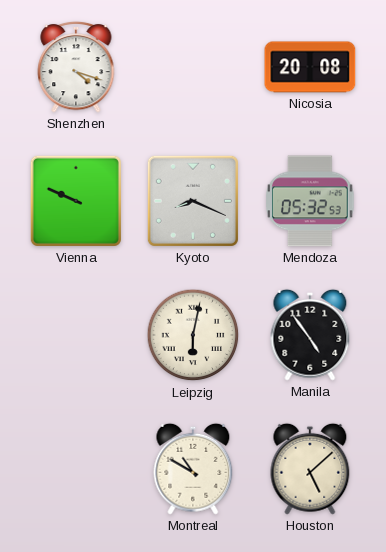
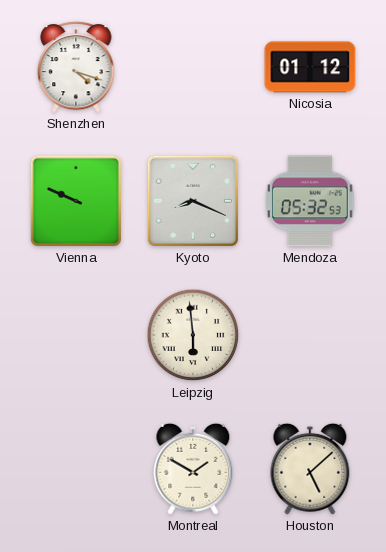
Nicosia: 20:08 -> 01:12 (310, 67)
Leipzig: 6:02 -> 5:59 (193, 335)
Manila: 4:54 -> none (310, 335)
Montreal: 10:50 -> 1:50 (193, 469)
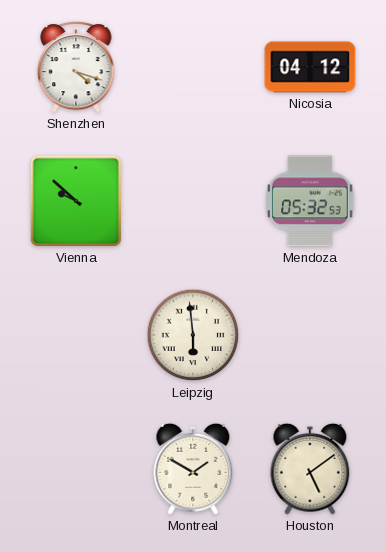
Nicosia: 01:12 -> 04:12 (310, 67)
Vienna: 9:49 -> 9:52 (76, 201)
Kyoto: 8:19 -> none (193, 201)
Houston: 5:08 -> 5:09 (310, 469)
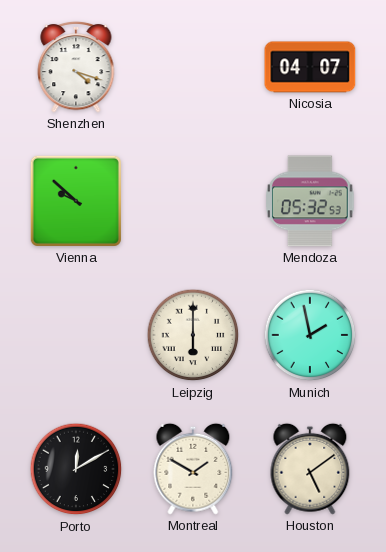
Nicosia: 04:12 -> 04:07 (310, 67)
Leipzig: 5:59 -> 6:00 (193, 335)
Munich: none -> 1:58 (310, 335)
Porto: none -> 12:10 (76, 469)
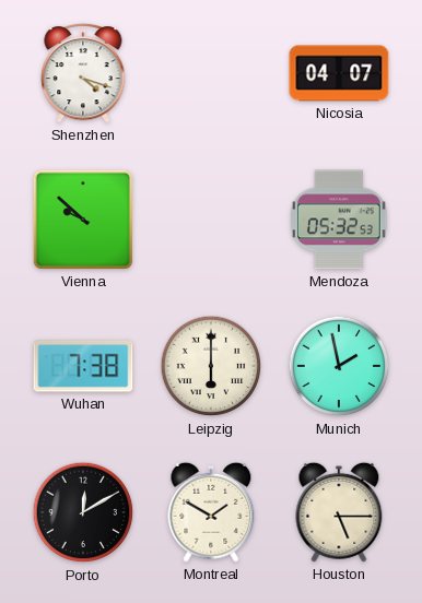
Wuhan: none -> 7:38 (83, 366)
Houston: 5:09 -> 5:15 (339, 512)
